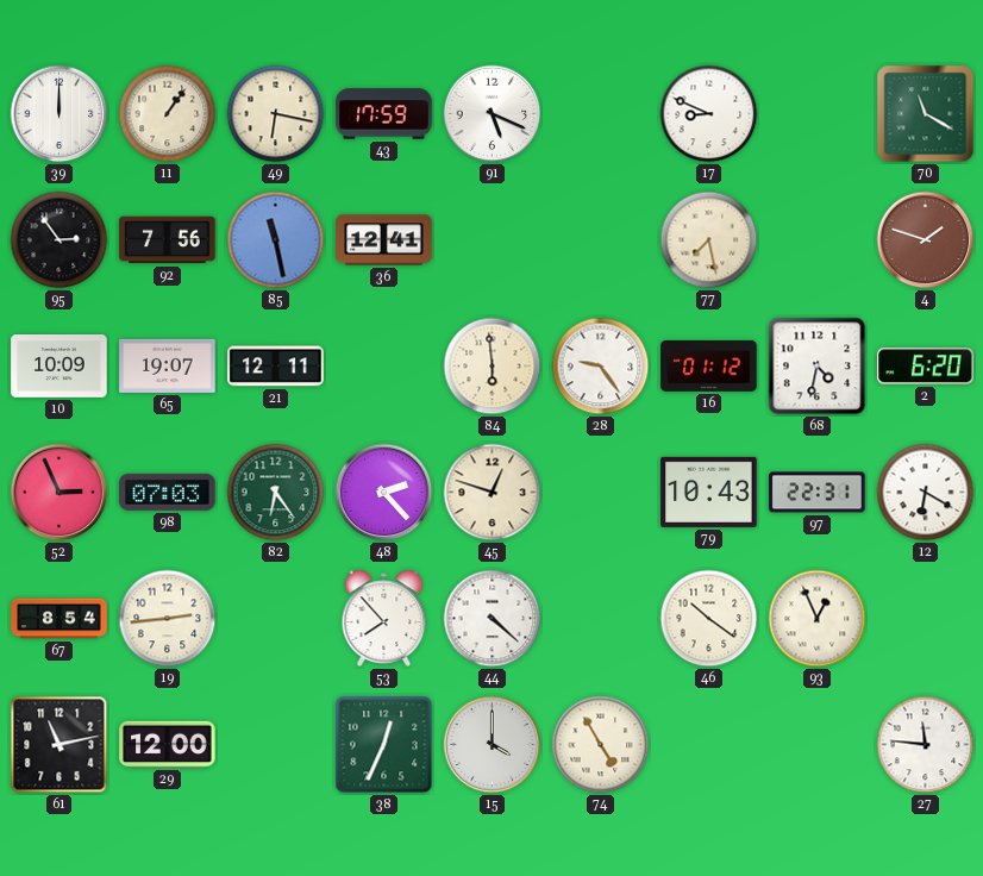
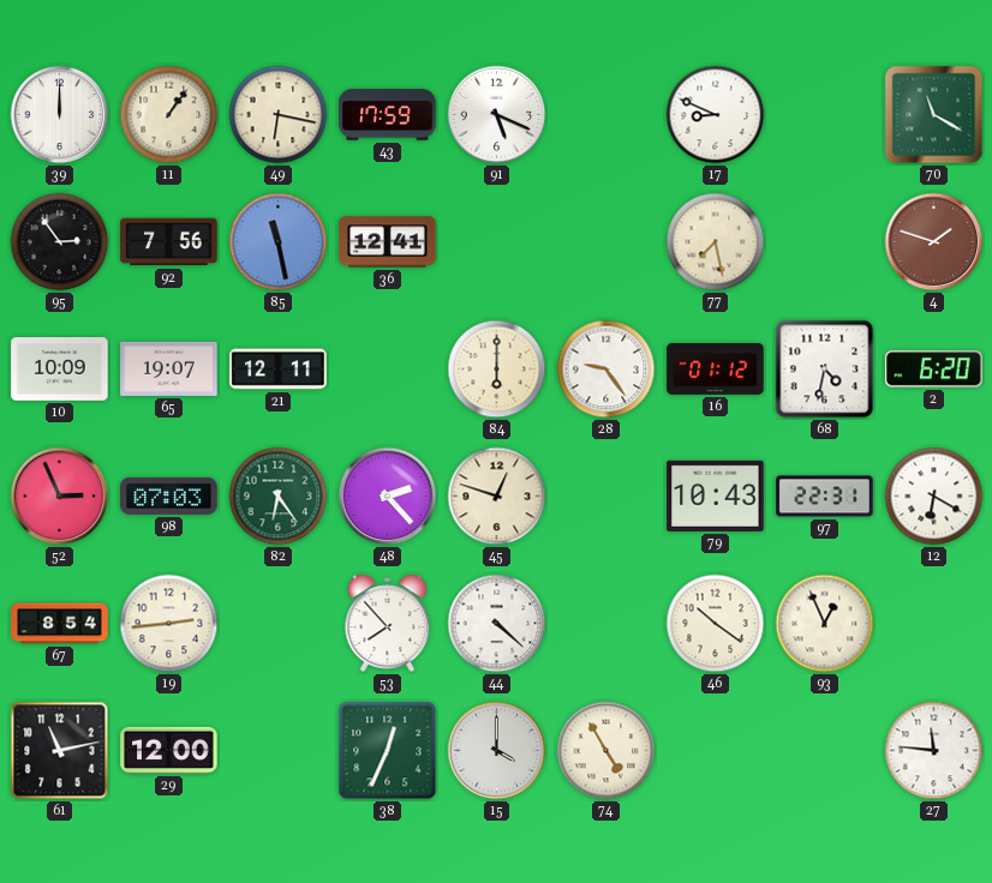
84: 5:59 -> 6:00 (497, 370)
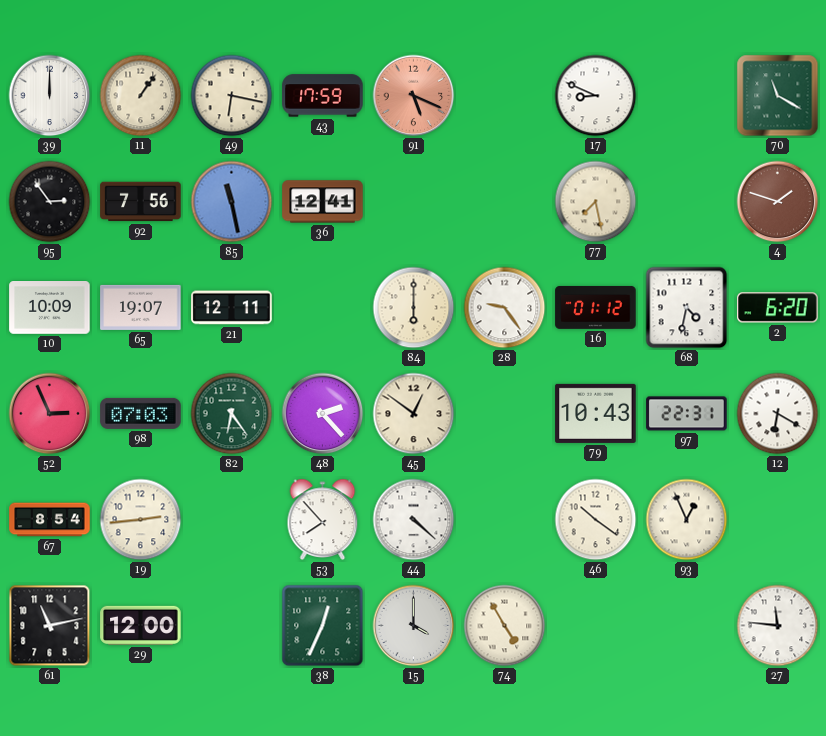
91 dial: white -> salmon (414, 96)
45: 12:48 -> 12:51 (414, 414)
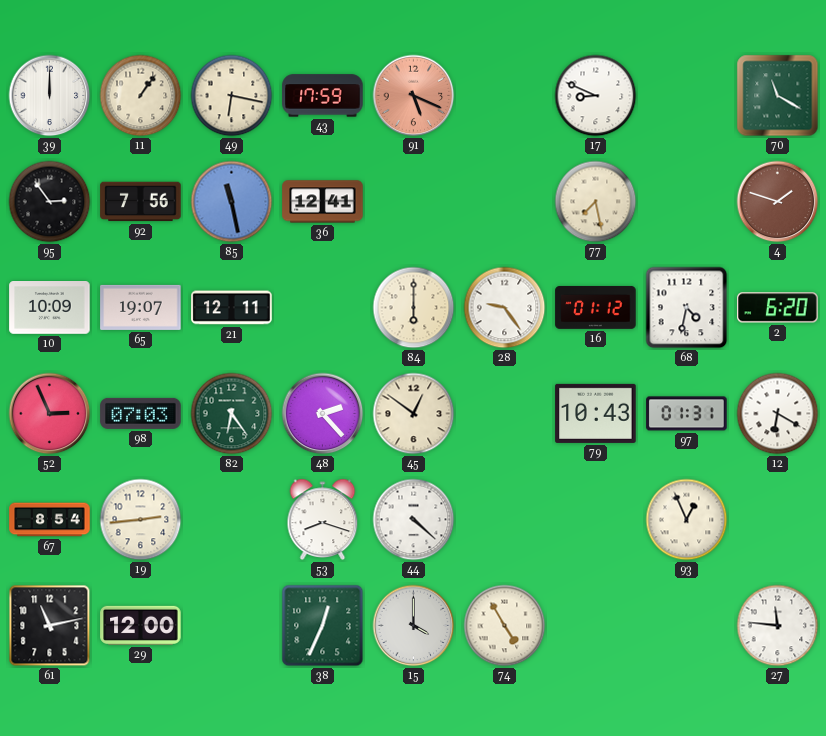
97: 22:31 -> 01:31 (687, 414)
53: 7:53 -> 8:18 (323, 520)
46: 10:21 -> none (596, 520)
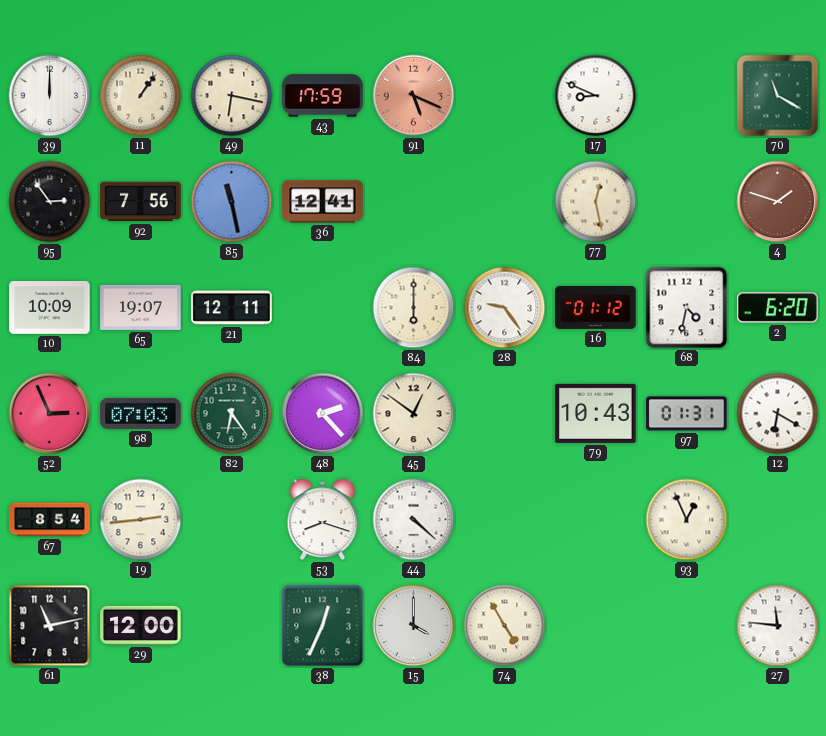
77: 7:28 -> 12:28 (596, 202)
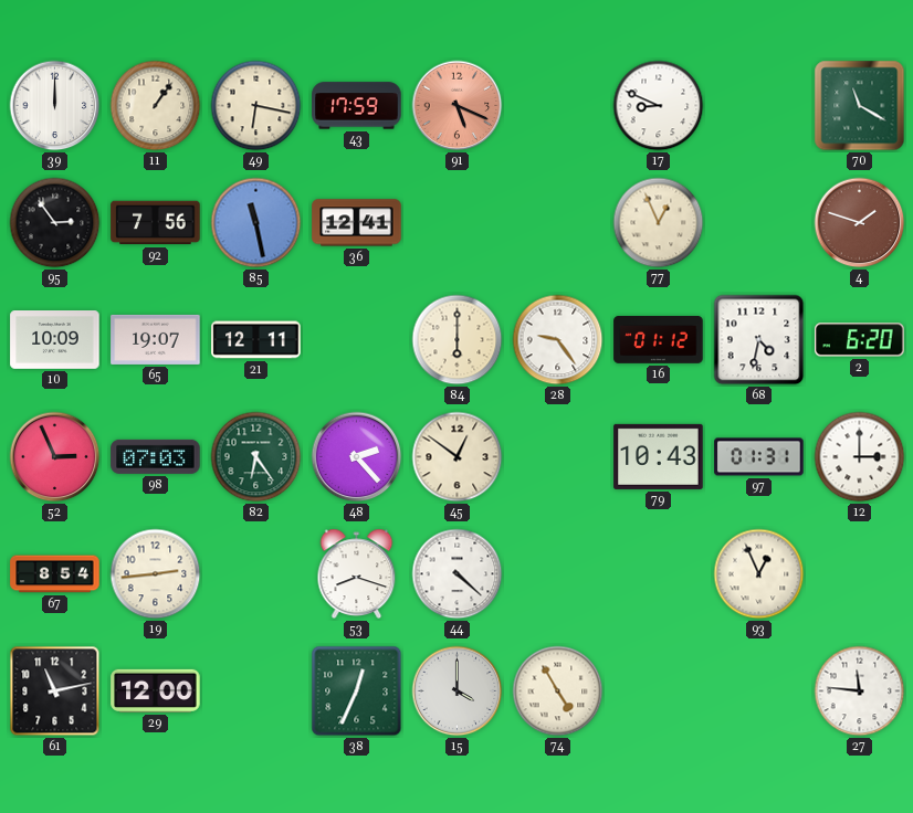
77: 12:28 -> 12:56 (659, 223)
12: 6:20 -> 3:00 (860, 457)
